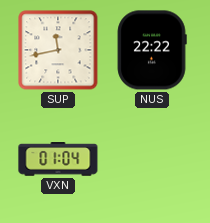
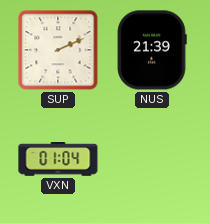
SUP: 11:43 -> 2:11 (58, 50)
NUS: 22:22 -> 21:39 (152, 50)
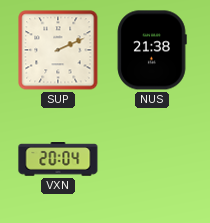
NUS: 21:39 -> 21:38 (152, 50)
VXN: 01:04 -> 20:04 (58, 159)
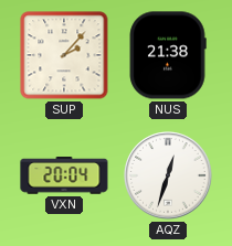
SUP: 2:11 -> 2:07 (64, 55)
AQZ: none -> 12:33 (168, 175)
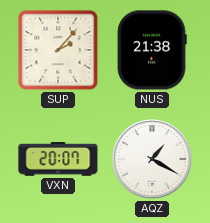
VXN: 20:04 -> 20:07 (58, 159)
AQZ: 12:33 -> 1:20 (152, 159)
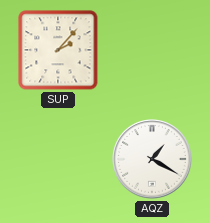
NUS: 21:38 -> none (152, 50)
VXN: 20:07 -> none (58, 159)
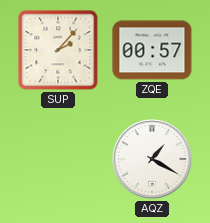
ZQE: none -> 00:57 (152, 50)
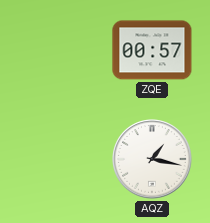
SUP: 2:07 -> none (58, 50)
AQZ: 1:20 -> 1:17 (152, 159)
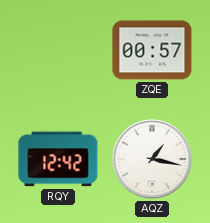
RQY: none -> 12:42 (58, 159)
